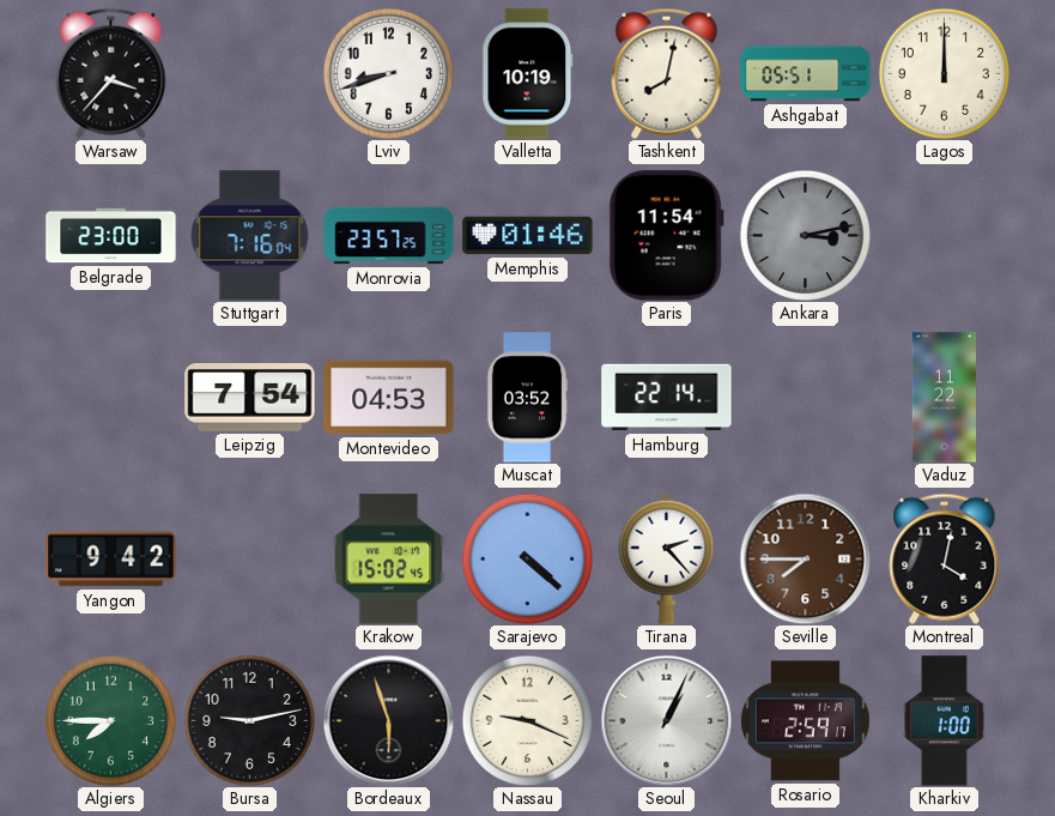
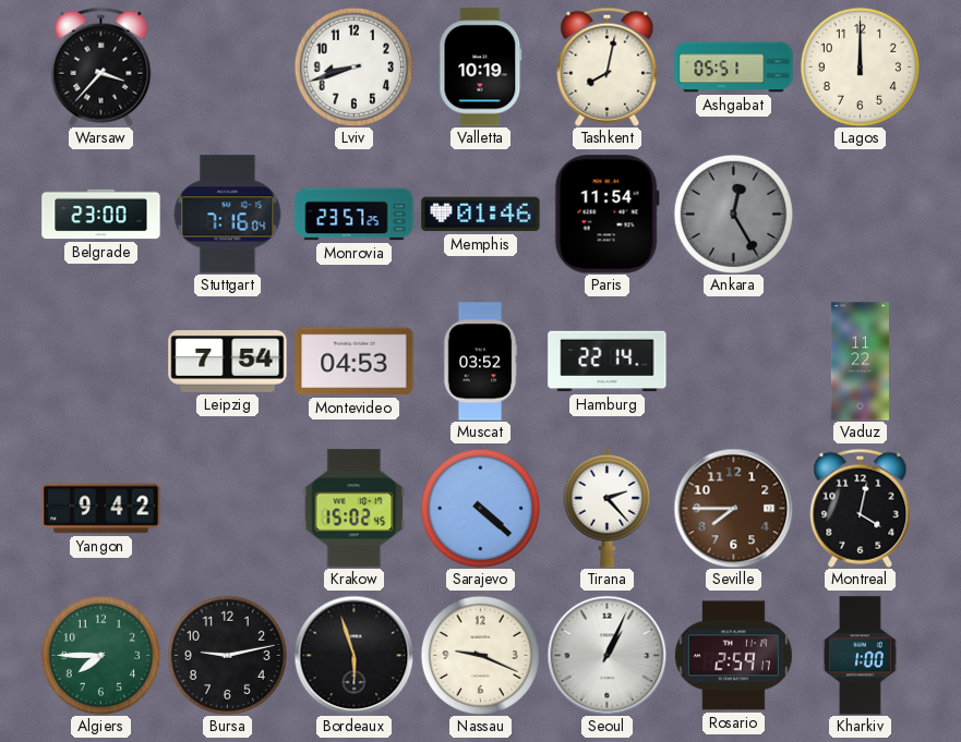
Ankara: 3:13 -> 12:25 (733, 214)
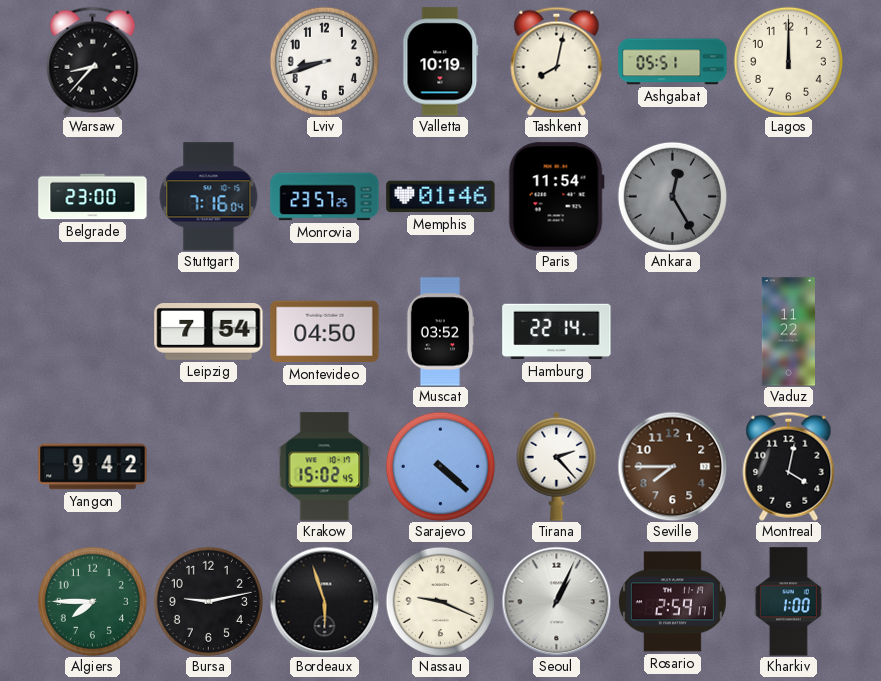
Warsaw: 3:37 -> 8:37 (93, 61)
Montevideo: 04:53 -> 04:50 (325, 332)
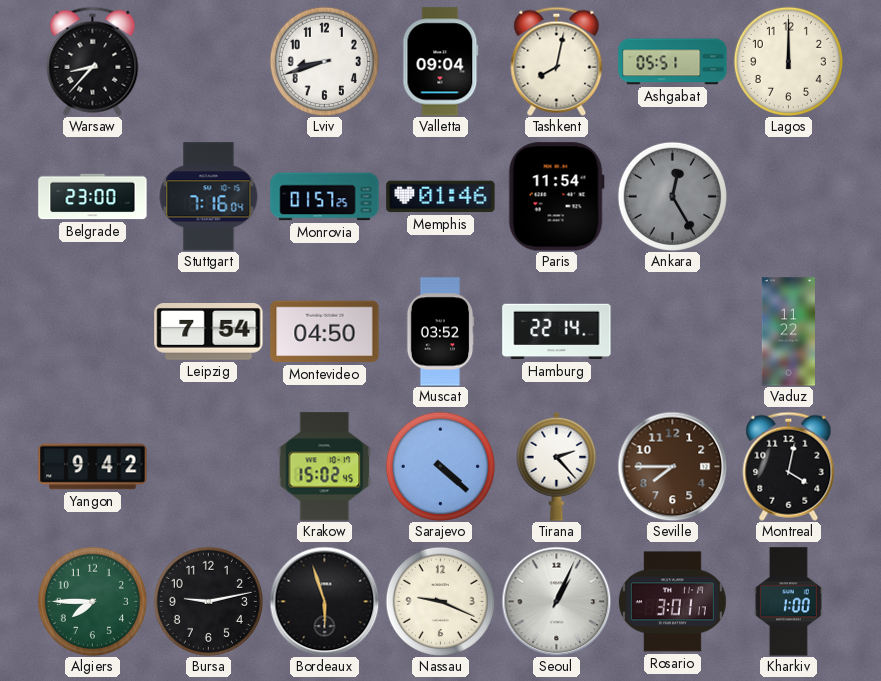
Valletta: 10:19 -> 09:04 (441, 62)
Monrovia: 23:57 -> 01:57 (325, 197)
Rosario: 2:59 -> 3:01 (672, 602)
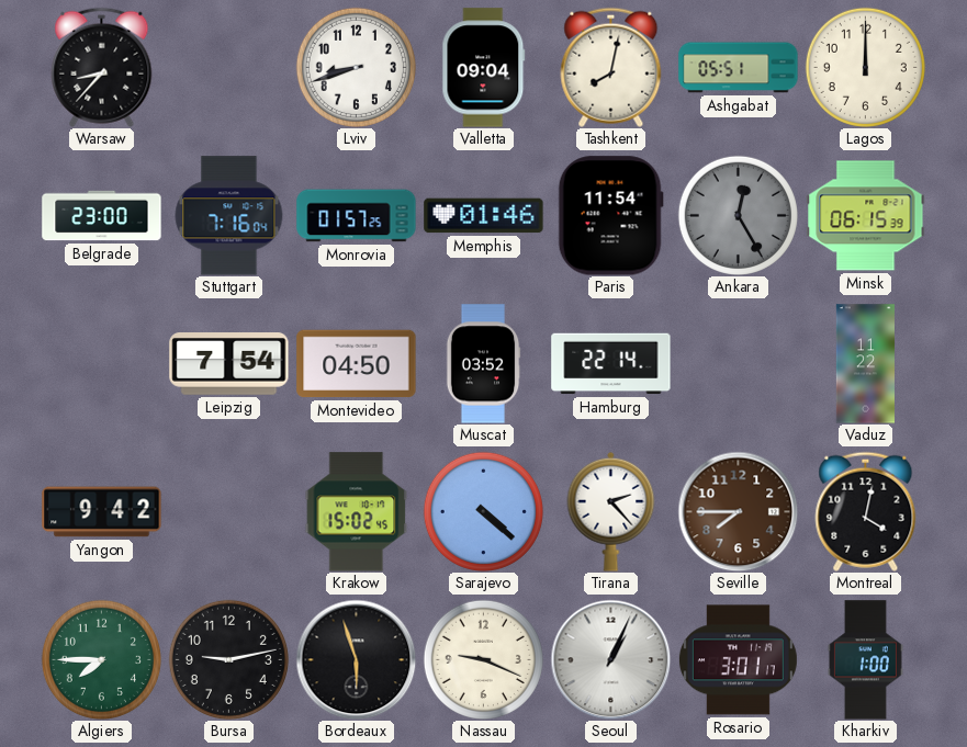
Minsk: none -> 06:15 (866, 216)
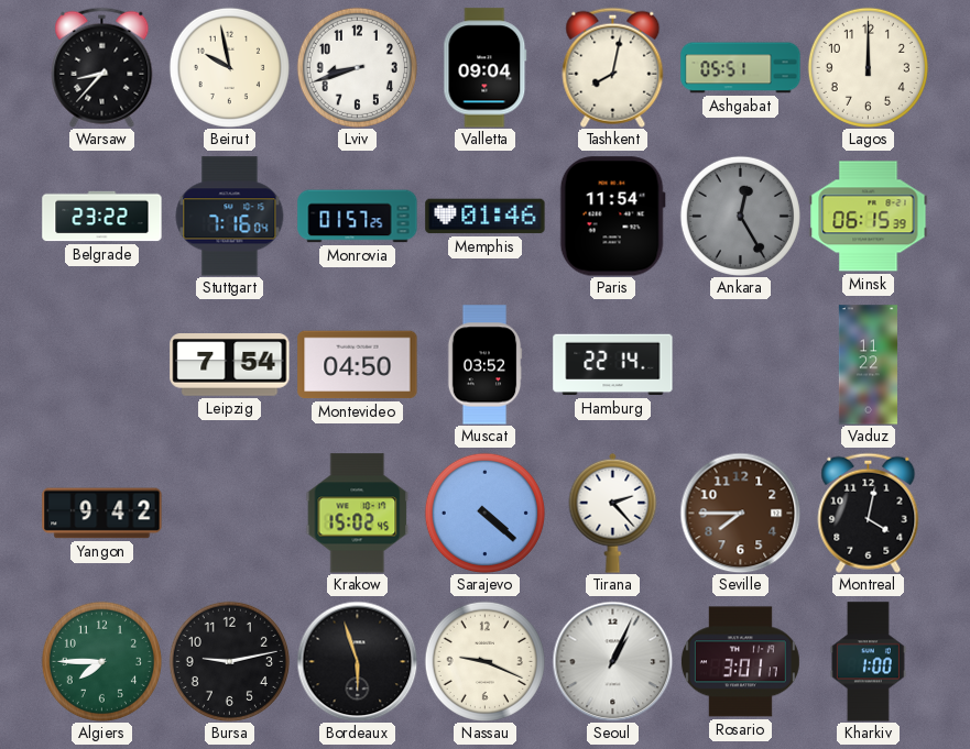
Beirut: none -> 9:58 (229, 67)
Belgrade: 23:00 -> 23:22 (102, 217)
